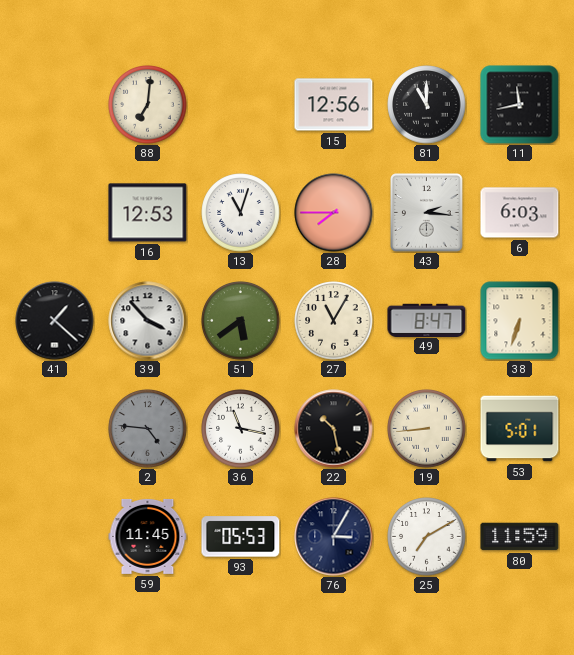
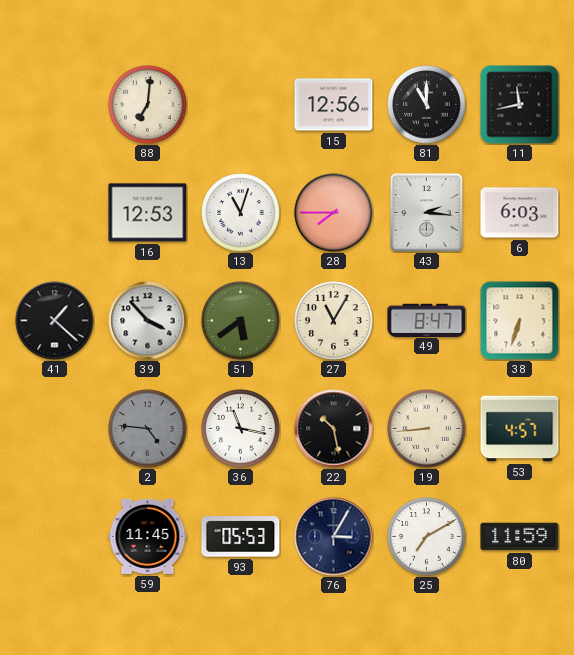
53: 5:01 -> 4:57 (520, 429)
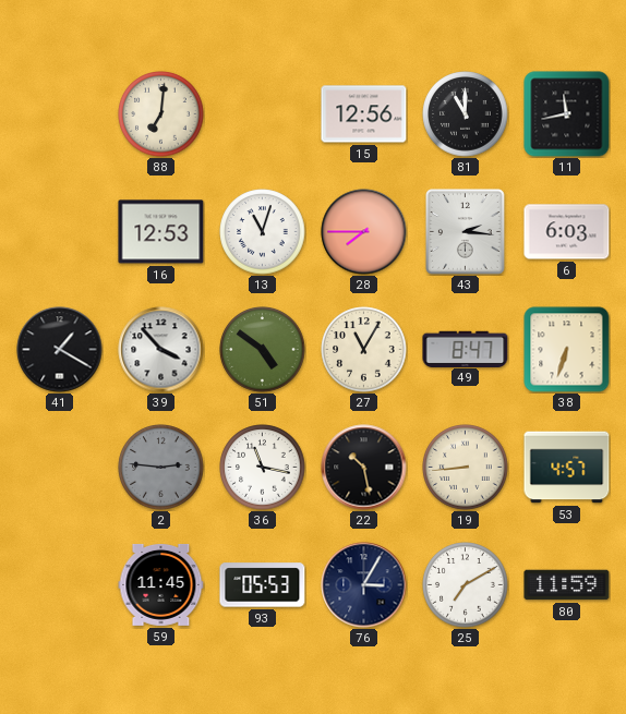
41: 1:22 -> 1:20 (60, 350)
51: 5:39 -> 4:51 (263, 350)
2: 4:46 -> 2:46 (161, 468)
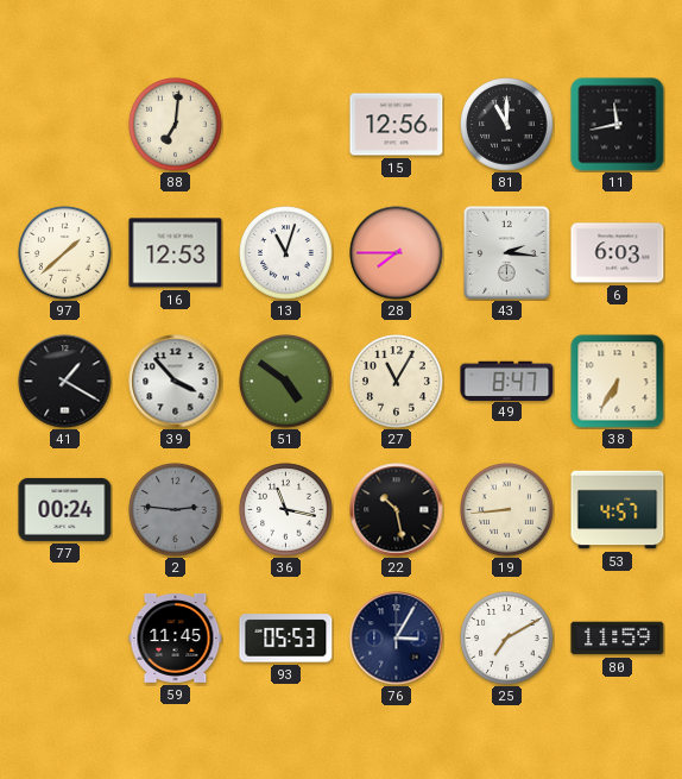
97: none -> 1:38 (65, 253)
38: 6:33 -> 6:35 (618, 382)
77: none -> 00:24 (65, 509)
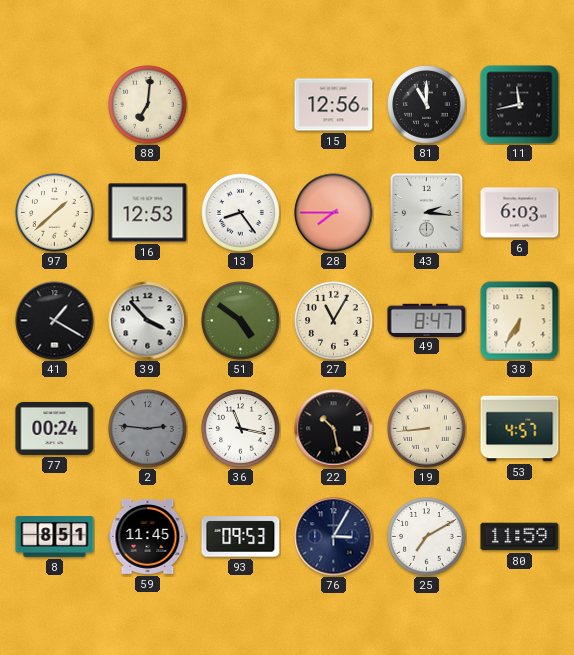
13: 11:03 -> 8:24 (241, 213)
8: none -> 8:51 (55, 537)
93: 05:53 -> 09:53 (241, 537)
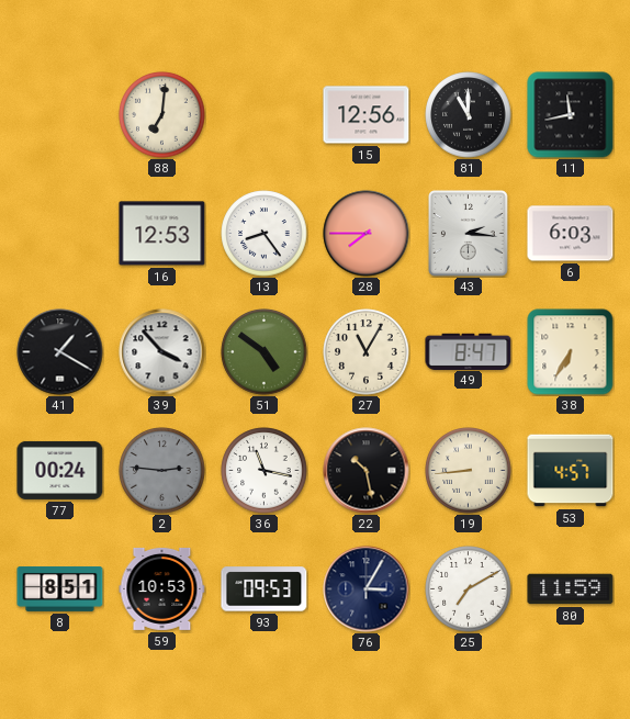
97: 1:38 -> none (55, 213)
59: 11:45 -> 10:53 (162, 588)
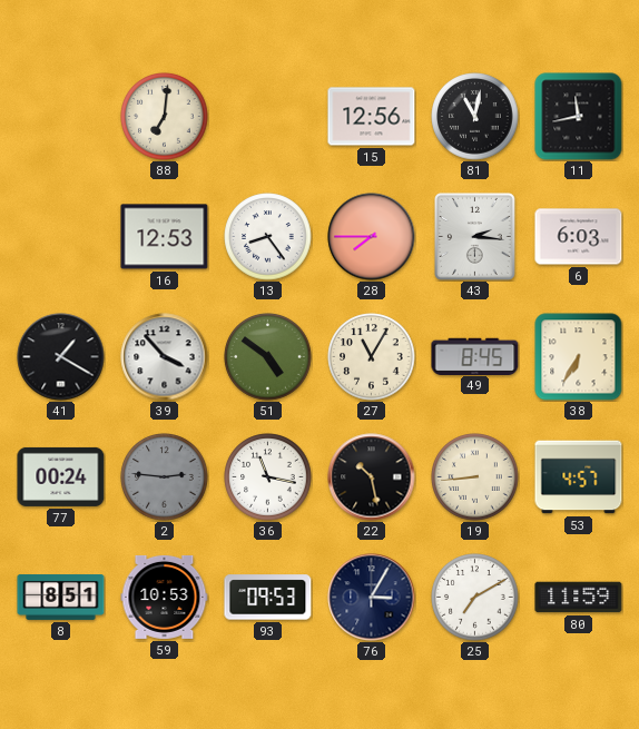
81: 11:00 -> 11:02 (475, 117)
49: 8:47 -> 8:45 (475, 356)
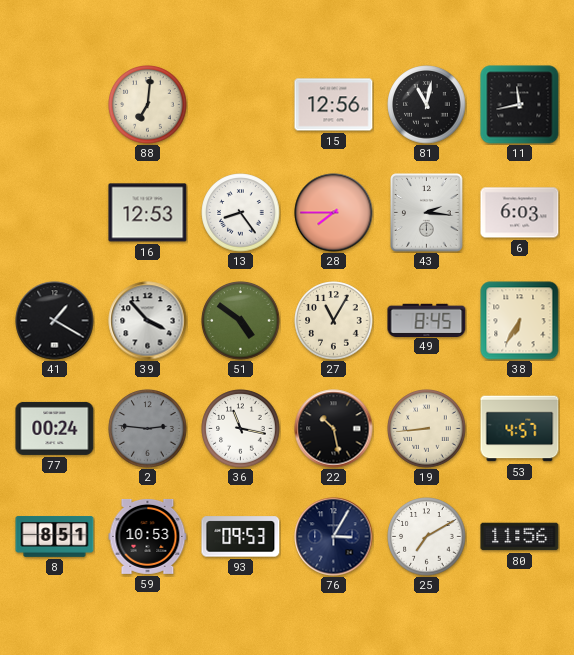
80: 11:59 -> 11:56 (520, 537)
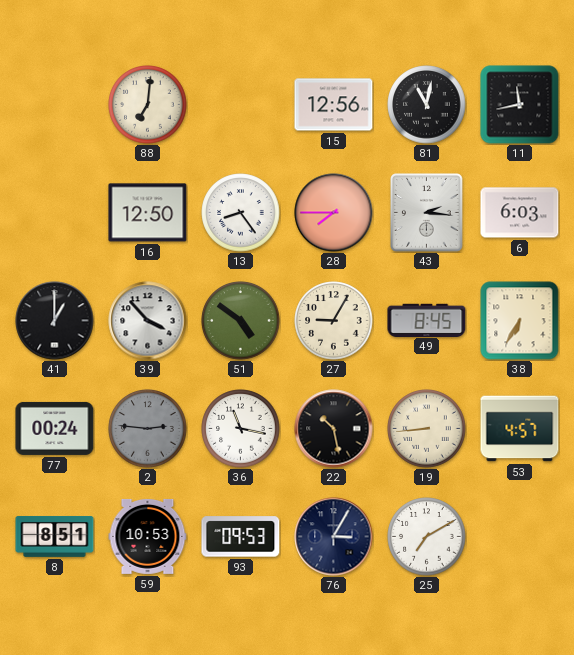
16: 12:53 -> 12:50 (148, 213)
41: 1:20 -> 1:00 (55, 321)
27: 11:05 -> 9:05 (334, 321)
80: 11:56 -> none (520, 537)
